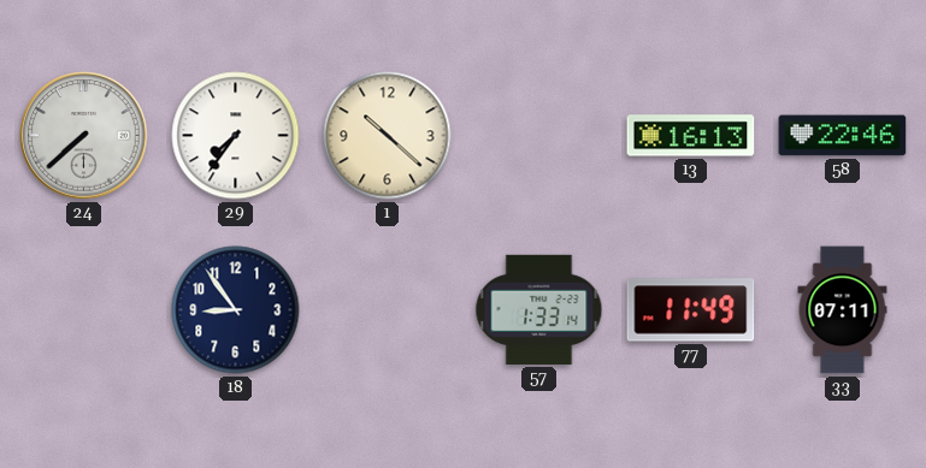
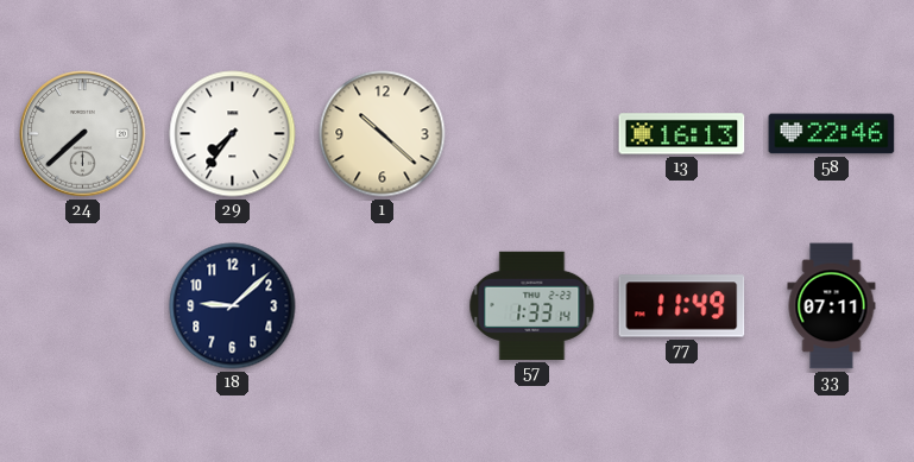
18: 8:54 -> 9:08 (233, 306)
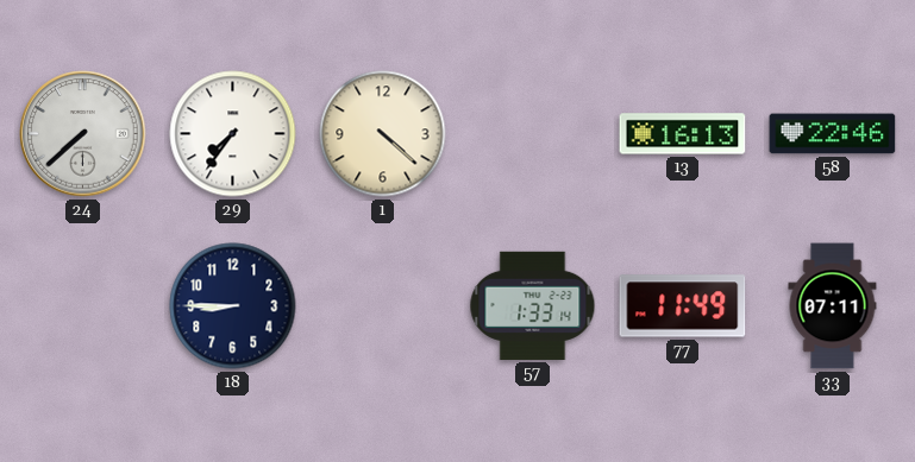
1: 10:22 -> 4:22 (383, 134)
18: 9:08 -> 8:45 (233, 306)
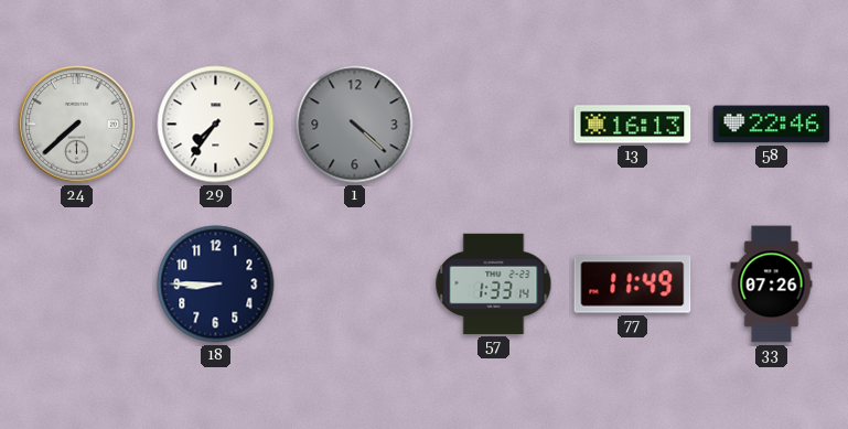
1 dial: cream -> grey (355, 125)
33: 07:11 -> 07:26 (772, 285)
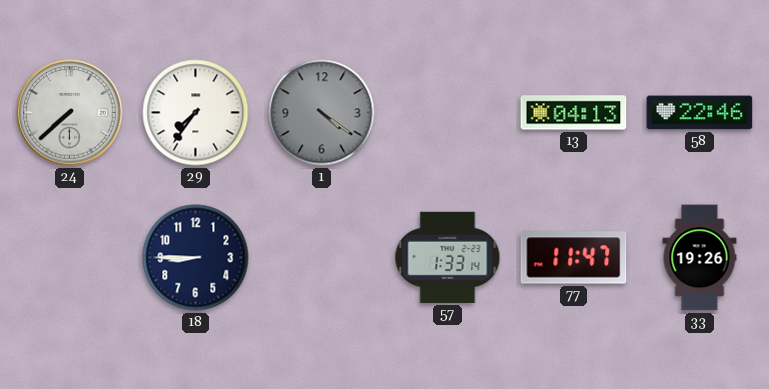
1: 4:22 -> 4:21 (322, 113)
13: 16:13 -> 04:13 (574, 113)
77: 11:49 -> 11:47 (574, 258)
33: 07:26 -> 19:26 (700, 258)
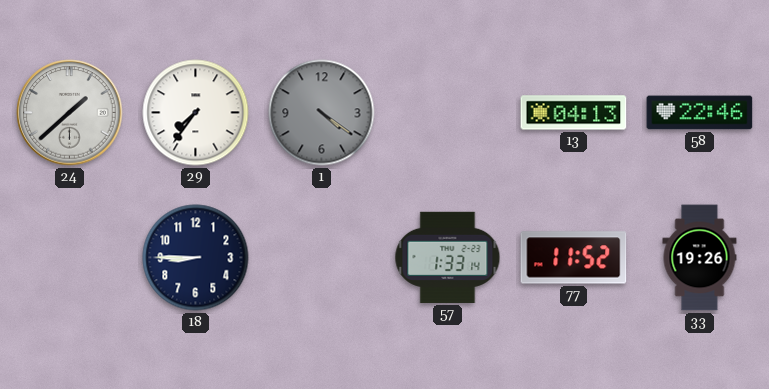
24: 7:38 -> 1:38 (70, 113)
77: 11:47 -> 11:52 (574, 258)
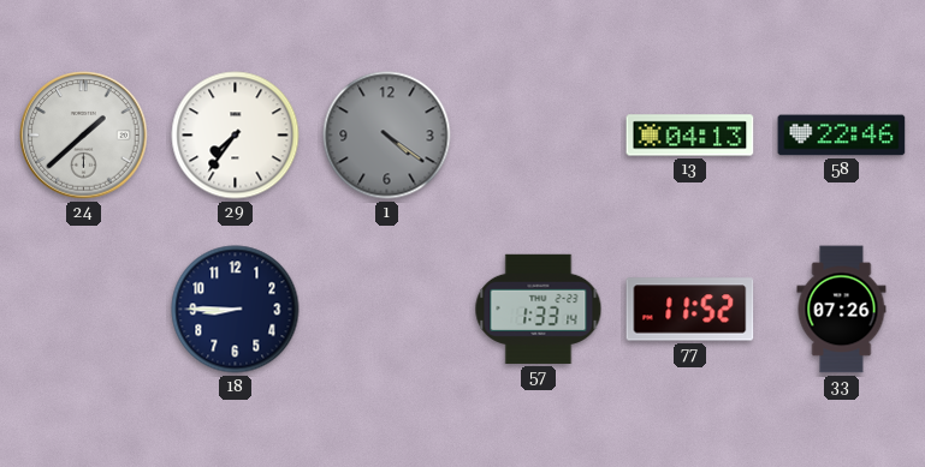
33: 19:26 -> 07:26 (842, 310)
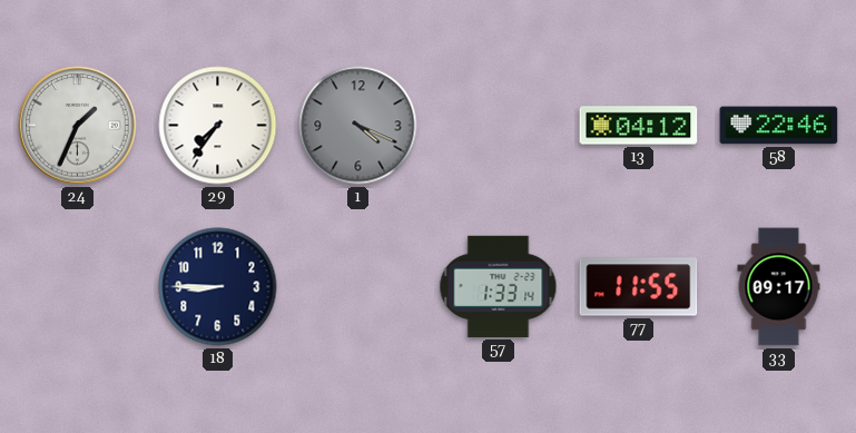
24: 1:38 -> 1:34 (78, 126)
1: 4:21 -> 4:19 (358, 126)
13: 04:13 -> 04:12 (639, 126)
77: 11:52 -> 11:55 (639, 287)
33: 07:26 -> 09:17 (779, 287)
